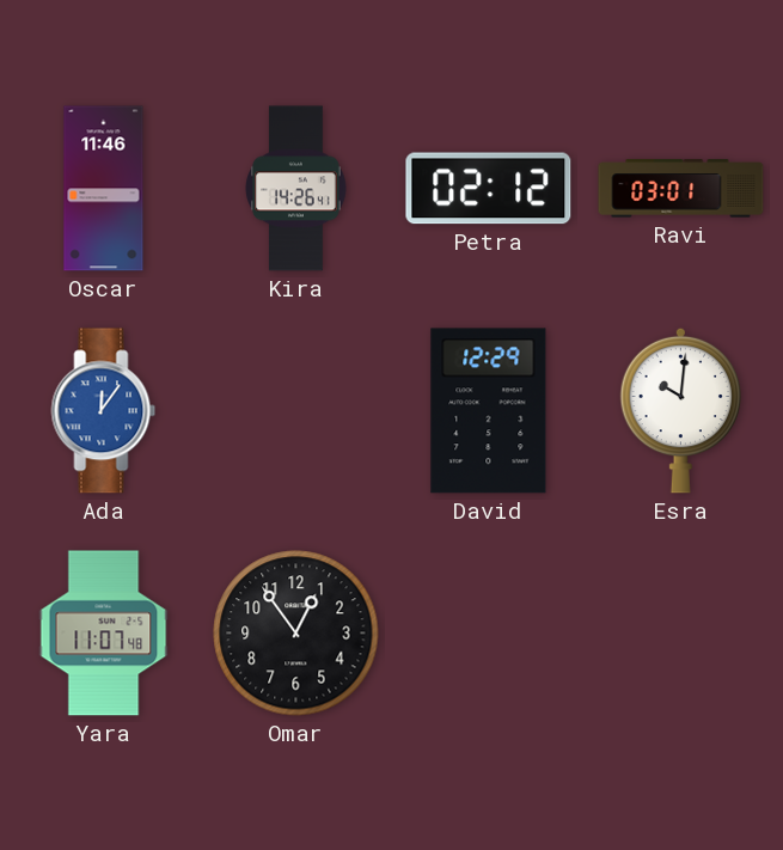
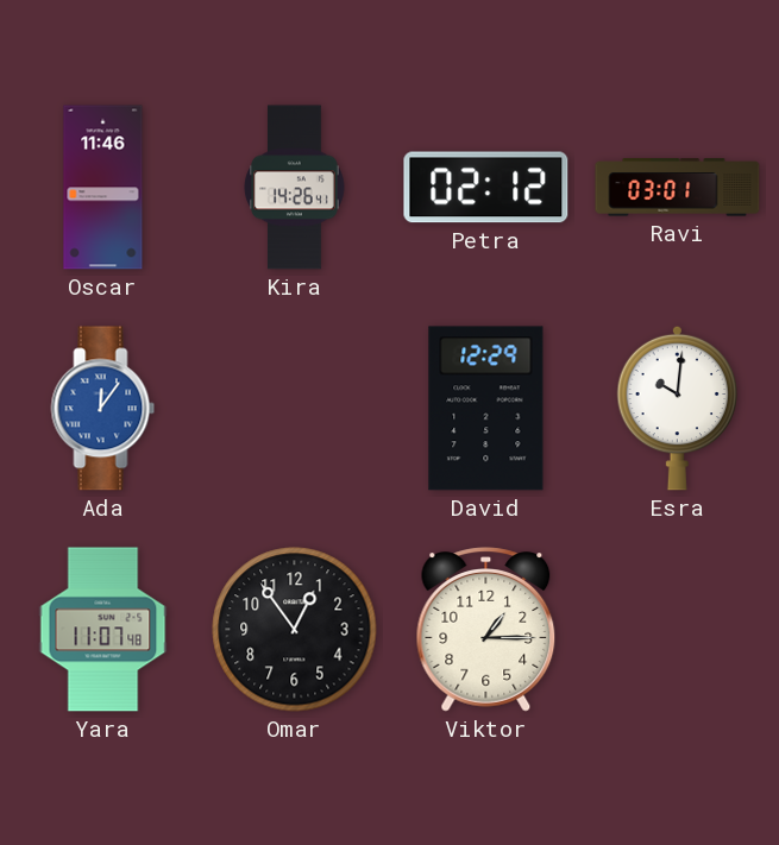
Viktor: none -> 1:15 (486, 630)
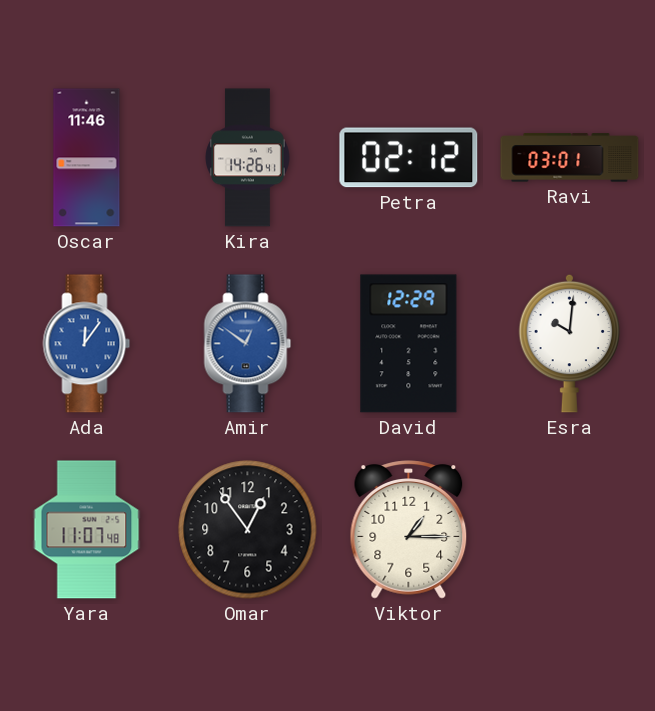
Amir: none -> 12:51 (248, 344)
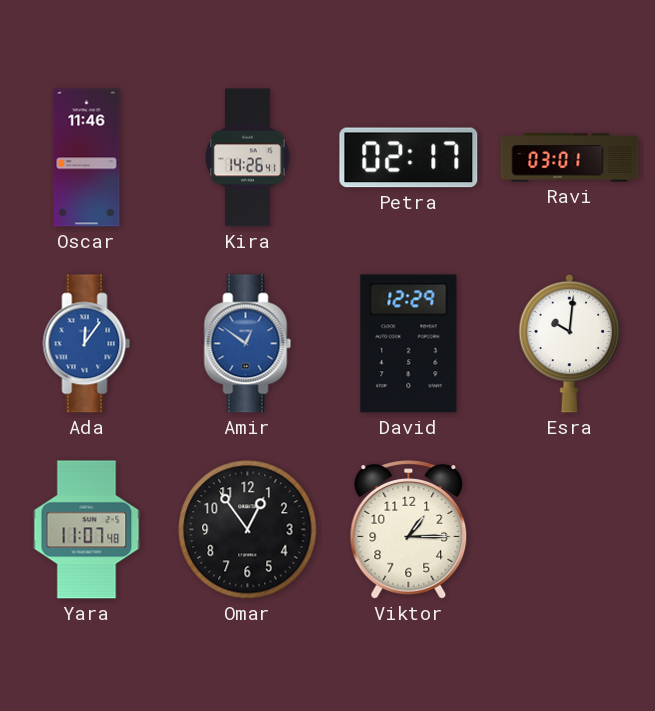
Petra: 02:12 -> 02:17 (409, 158)
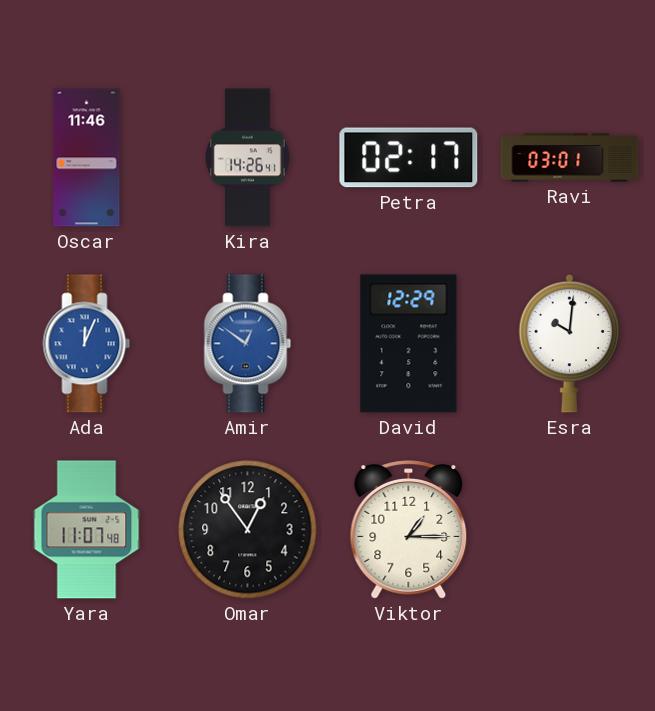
Ada: 12:06 -> 12:04 (87, 344)
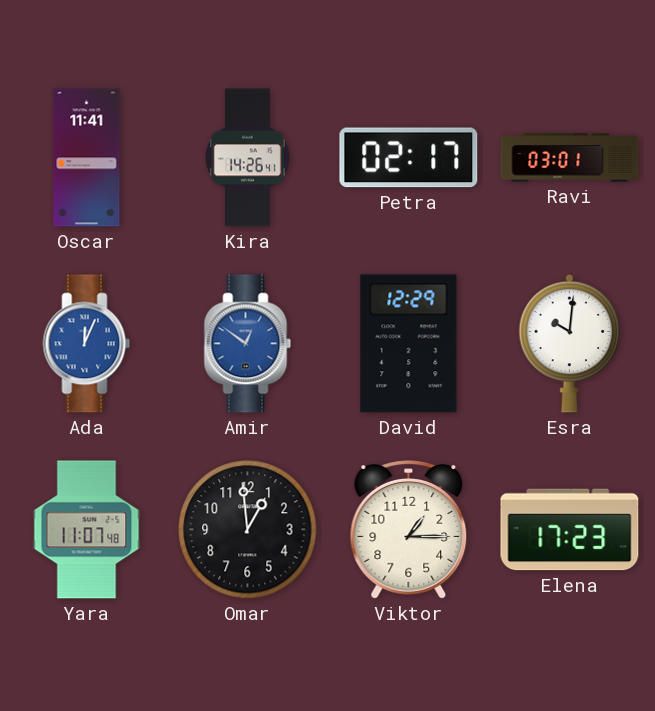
Oscar: 11:46 -> 11:41 (87, 158)
Omar: 12:54 -> 12:59 (248, 530)
Elena: none -> 17:23 (570, 530)
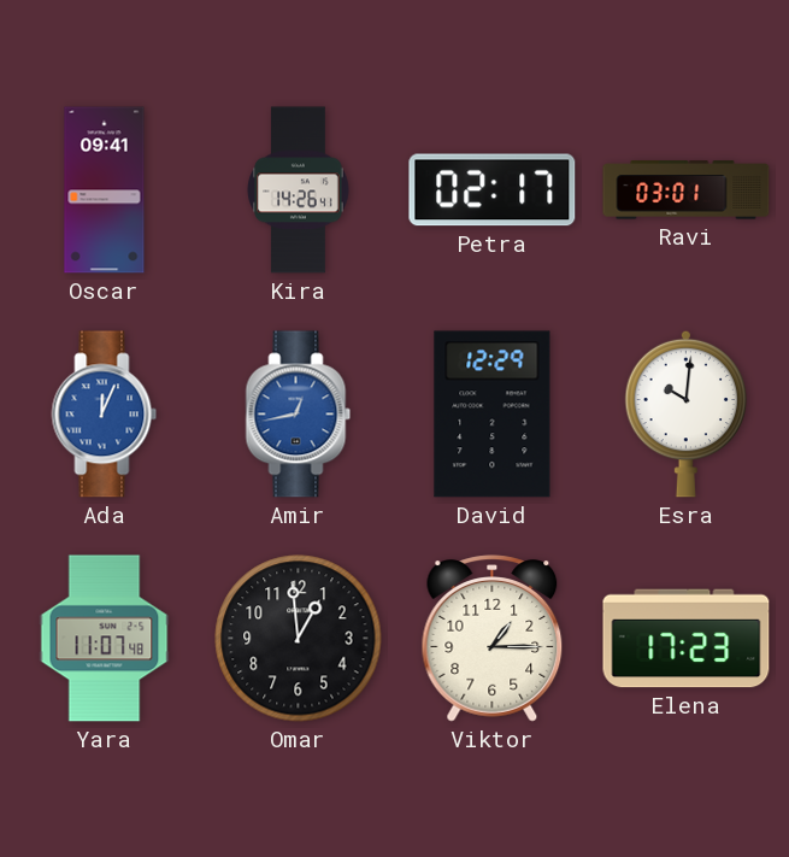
Oscar: 11:41 -> 09:41 (105, 190)
Amir: 12:51 -> 12:43 (299, 415)
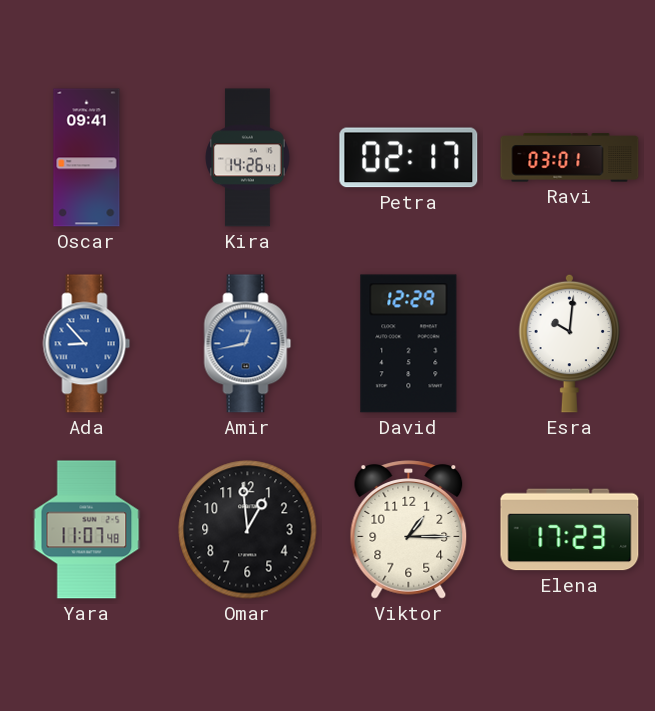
Ada: 12:04 -> 8:53 (87, 344)
